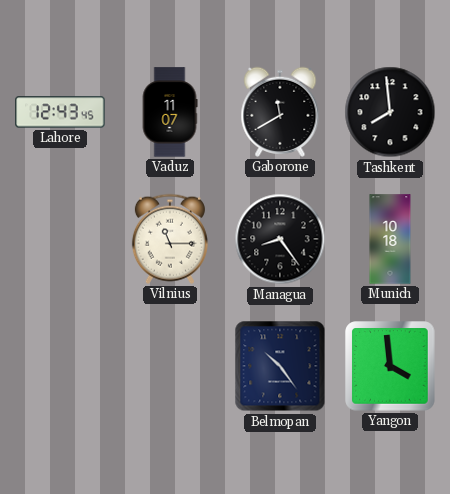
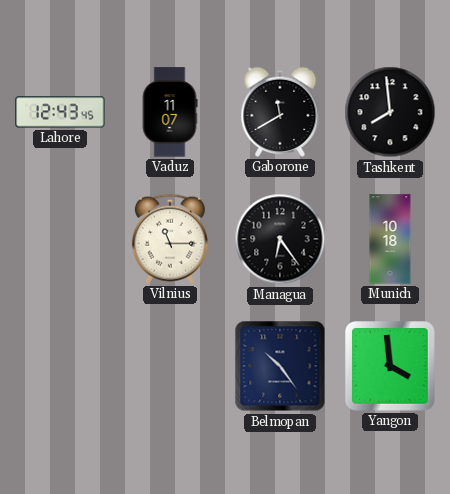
Managua: 8:24 -> 6:24 (280, 239)
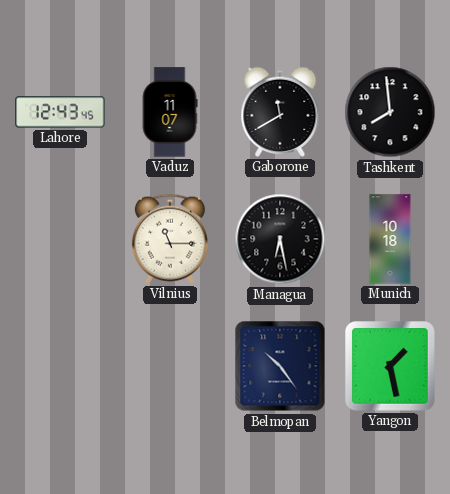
Managua: 6:24 -> 6:28 (280, 239)
Yangon: 3:59 -> 1:28 (390, 366)
